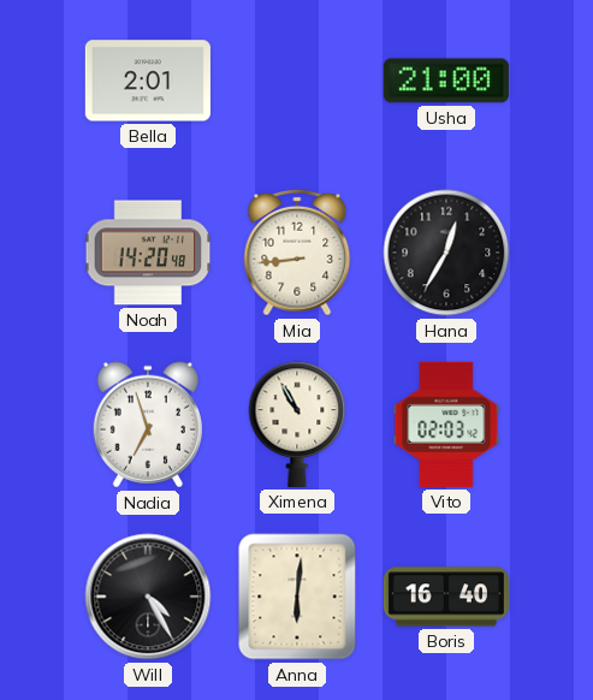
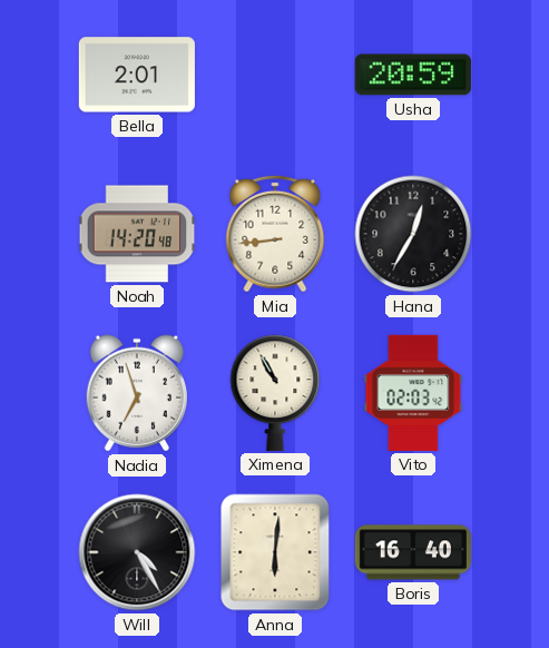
Usha: 21:00 -> 20:59 (413, 75)
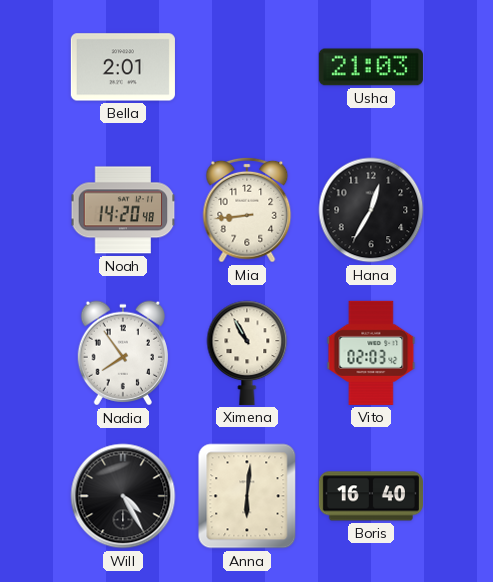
Usha: 20:59 -> 21:03 (371, 67)
Nadia: 6:57 -> 7:54 (123, 353)
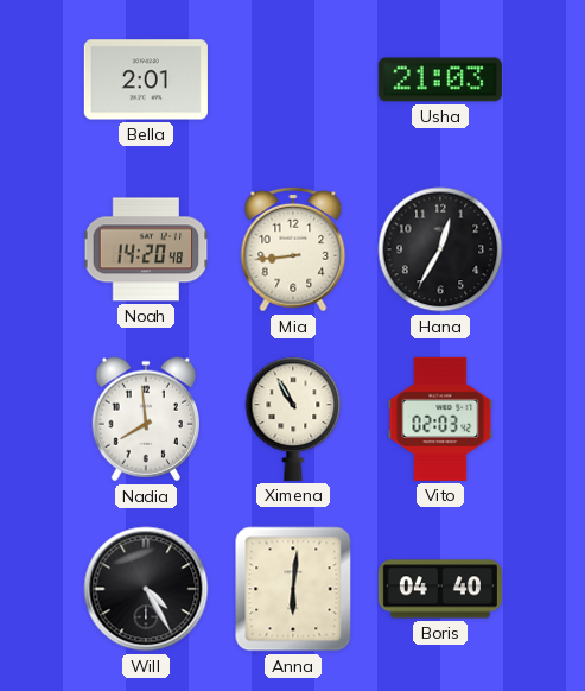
Nadia: 7:54 -> 7:59 (146, 419)
Boris: 16:40 -> 04:40 (440, 589)
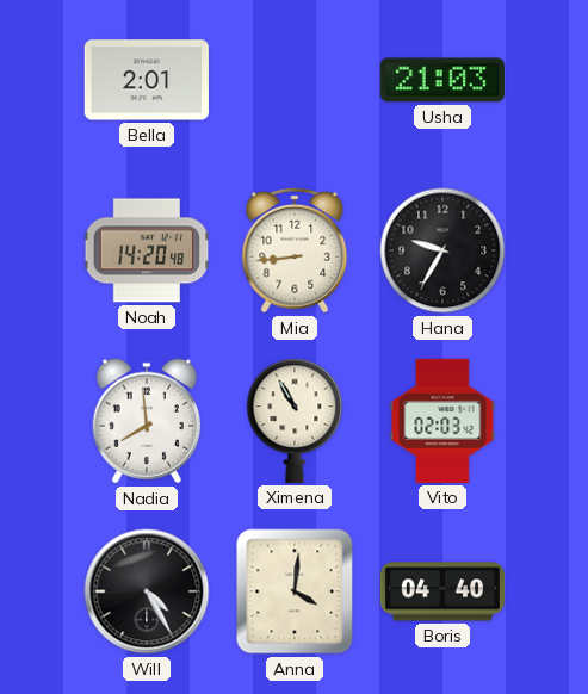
Hana: 12:35 -> 9:35 (442, 250)
Anna: 6:01 -> 4:01 (295, 591)
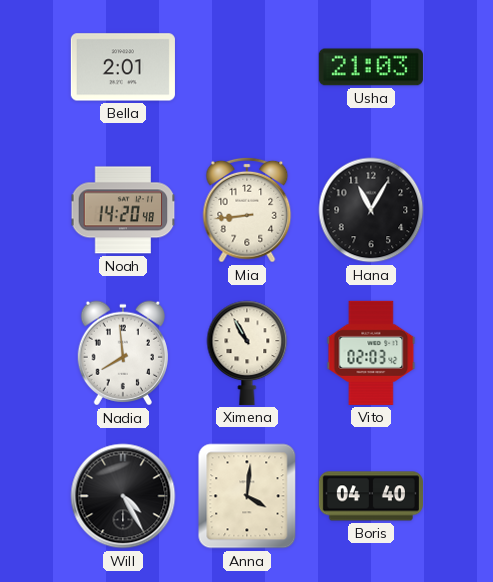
Hana: 9:35 -> 11:05 (371, 210)
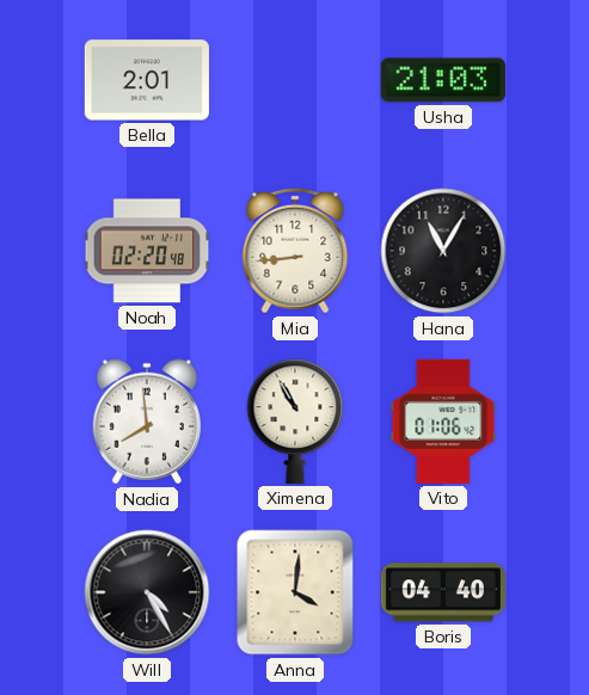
Noah: 14:20 -> 02:20 (147, 251)
Vito: 02:03 -> 01:06 (443, 422)
